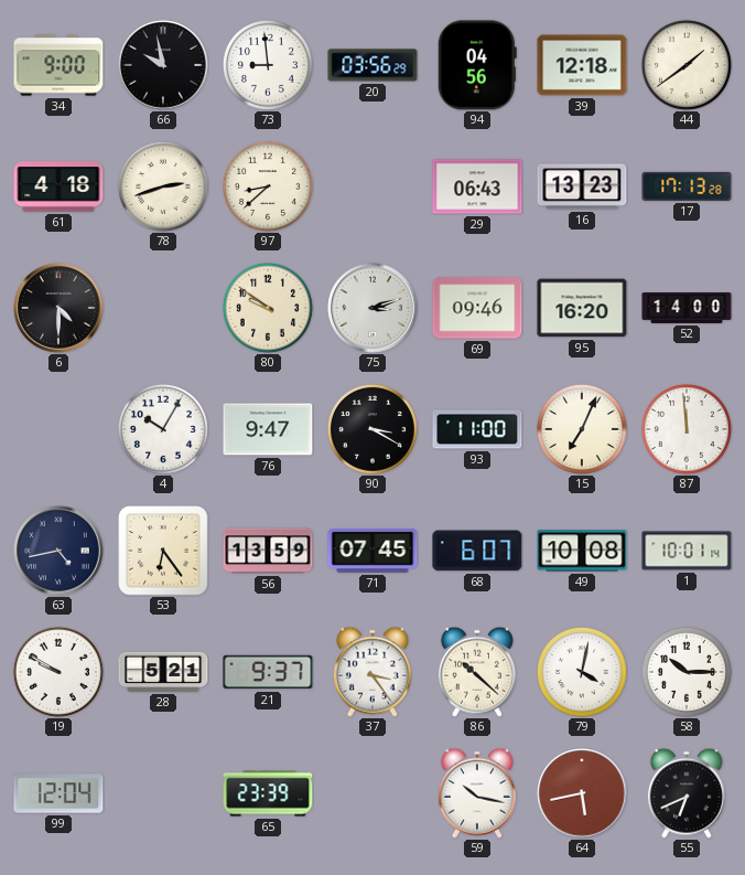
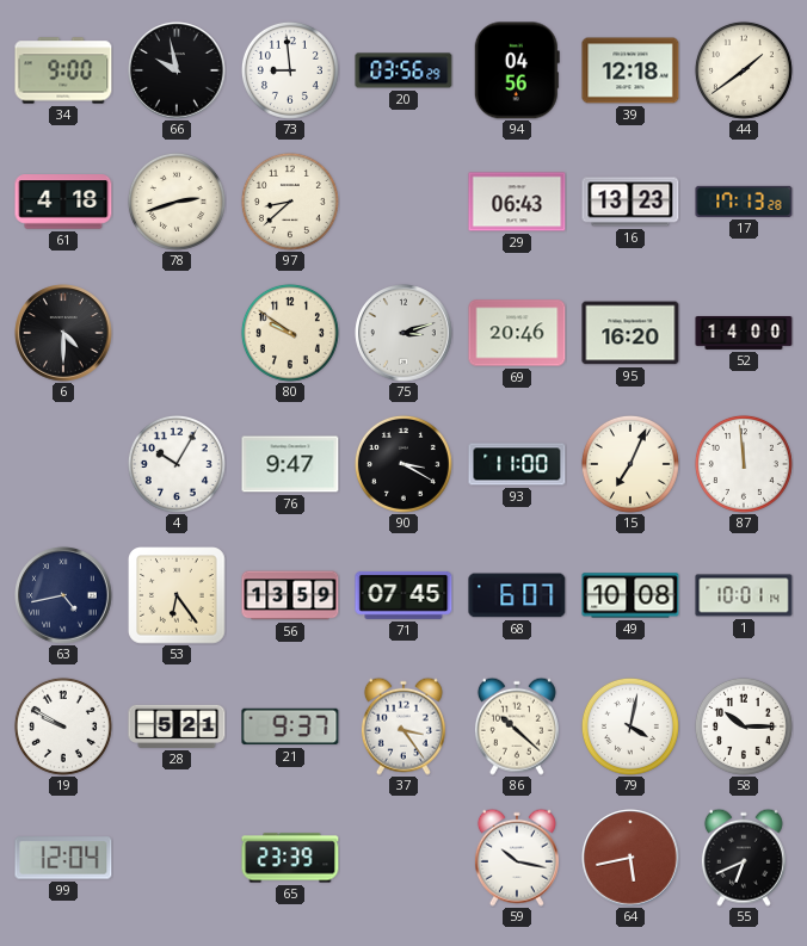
69: 09:46 -> 20:46 (517, 333)
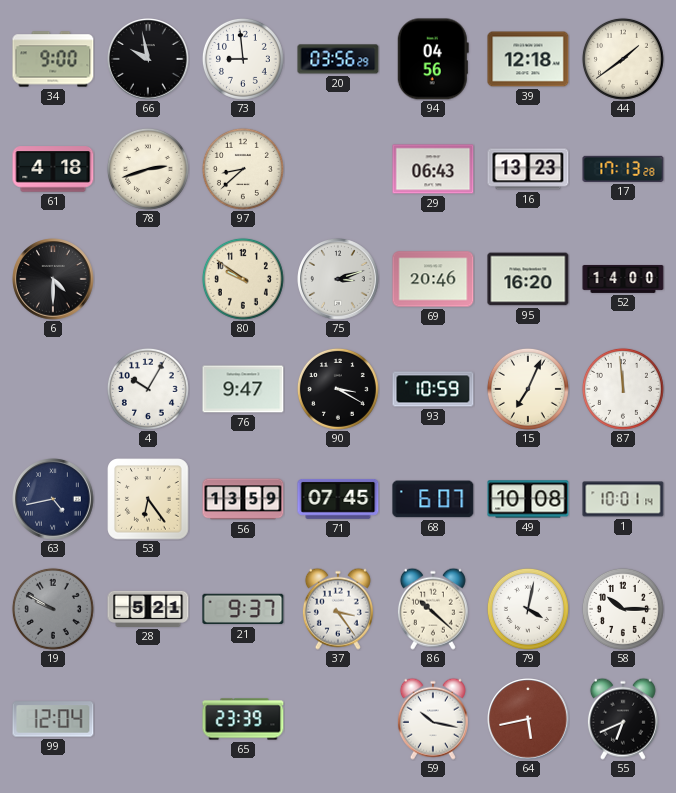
93: 11:00 -> 10:59 (433, 389)
19 dial: white -> grey (53, 609)
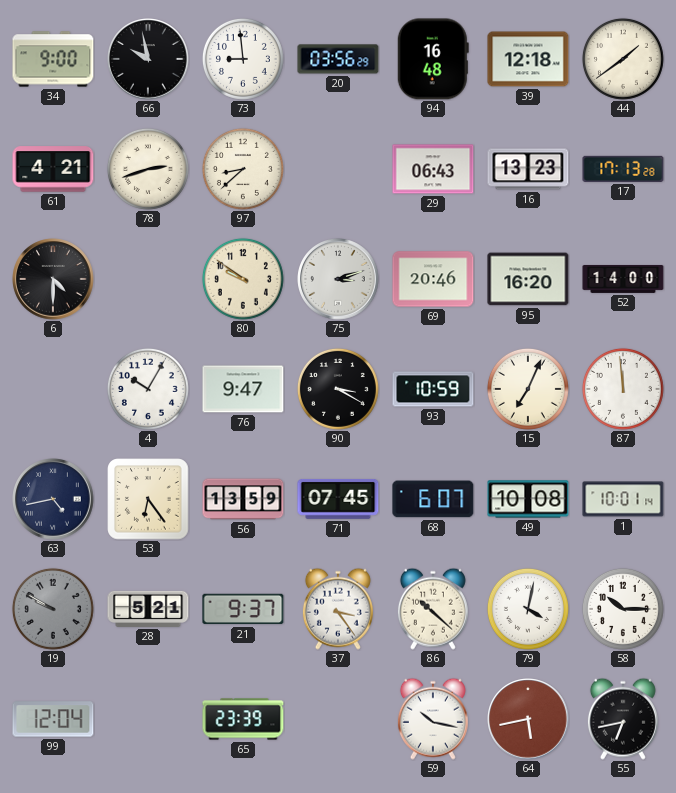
94: 04:56 -> 16:48 (433, 59)
61: 4:18 -> 4:21 (53, 169)
55: 6:41 -> 6:43 (623, 719)
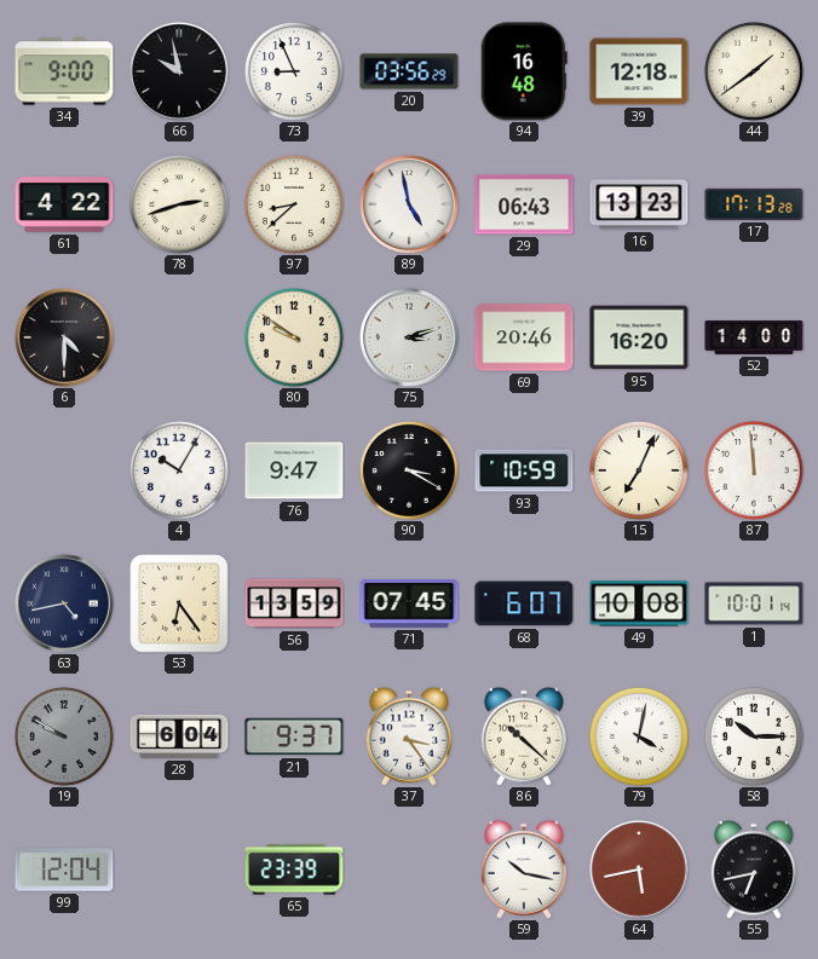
73: 8:59 -> 8:56 (294, 71)
61: 4:21 -> 4:22 (64, 204)
89: none -> 4:58 (409, 204)
28: 5:21 -> 6:04 (179, 736)
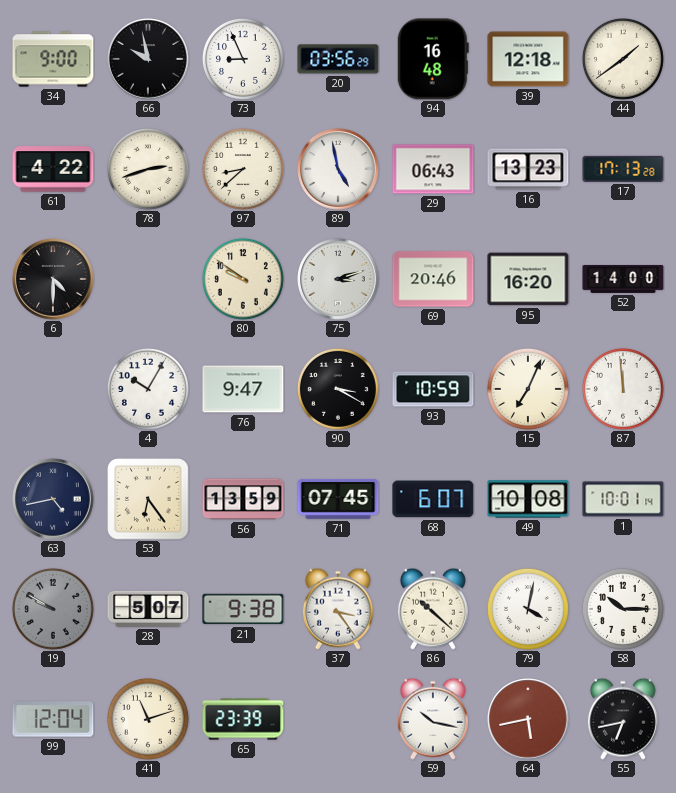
28: 6:04 -> 5:07 (148, 609)
21: 9:37 -> 9:38 (243, 609)
41: none -> 11:12 (148, 719)
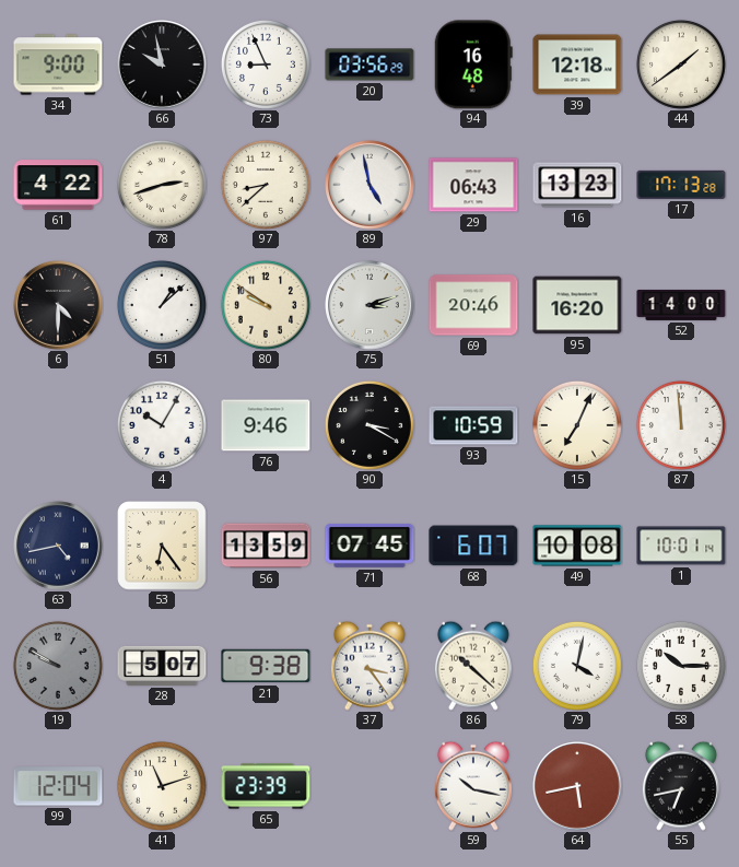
51: none -> 1:08 (162, 305)
76: 9:47 -> 9:46 (266, 425)
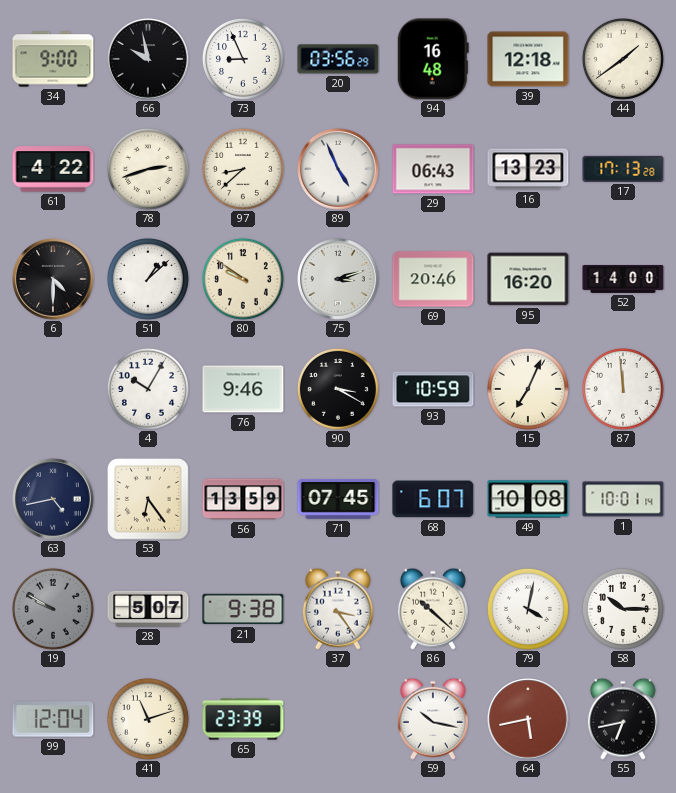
89: 4:58 -> 4:56 (338, 169)
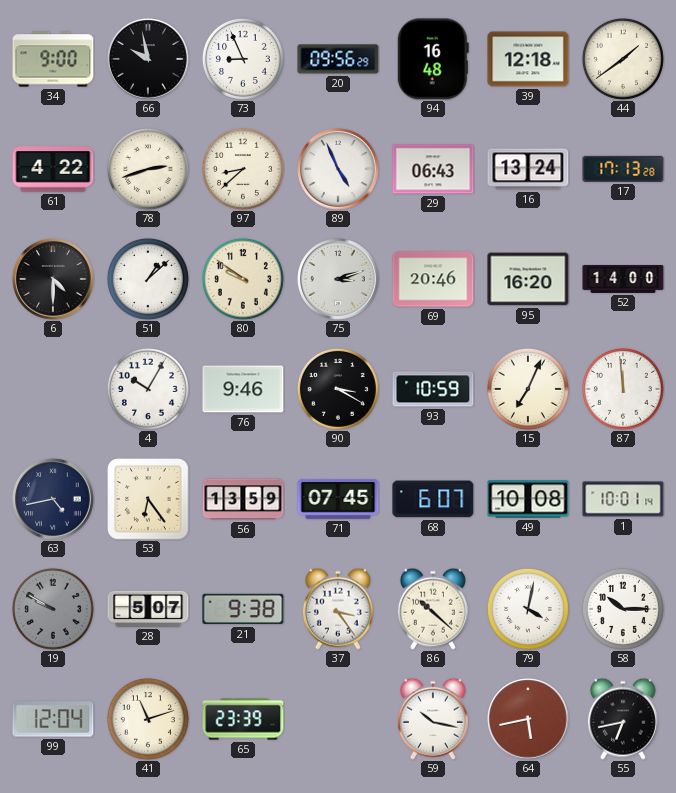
20: 03:56 -> 09:56 (338, 59)
16: 13:23 -> 13:24 (528, 169)
